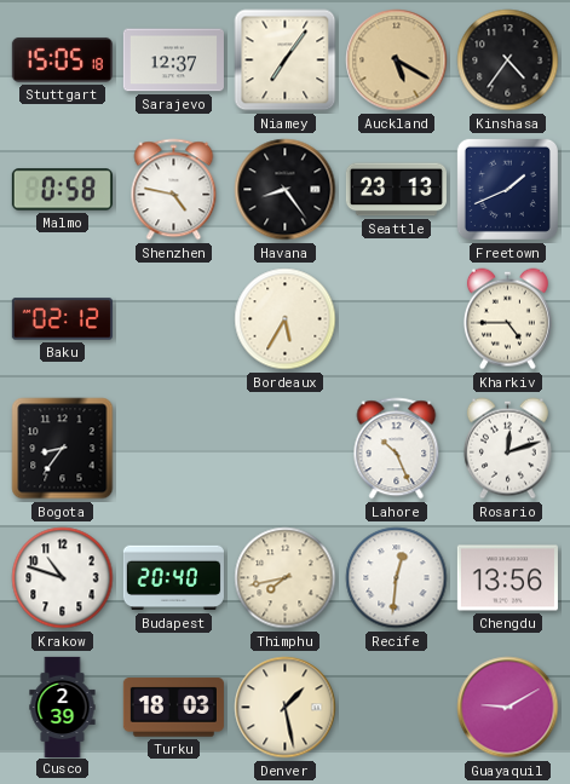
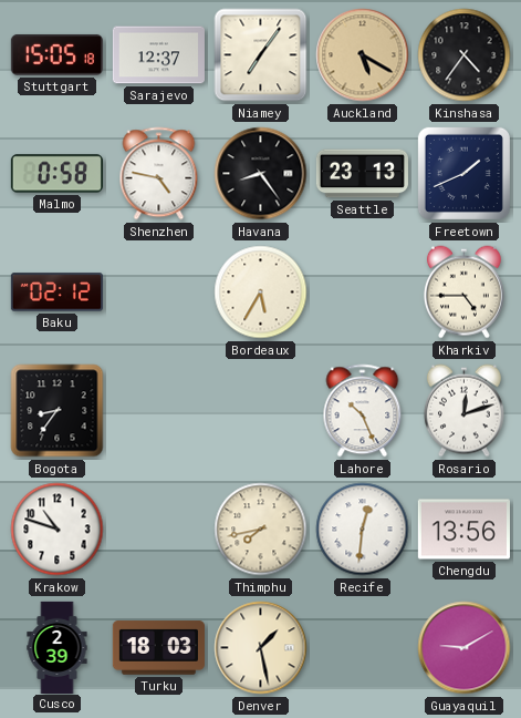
Budapest: 20:40 -> none (173, 578)
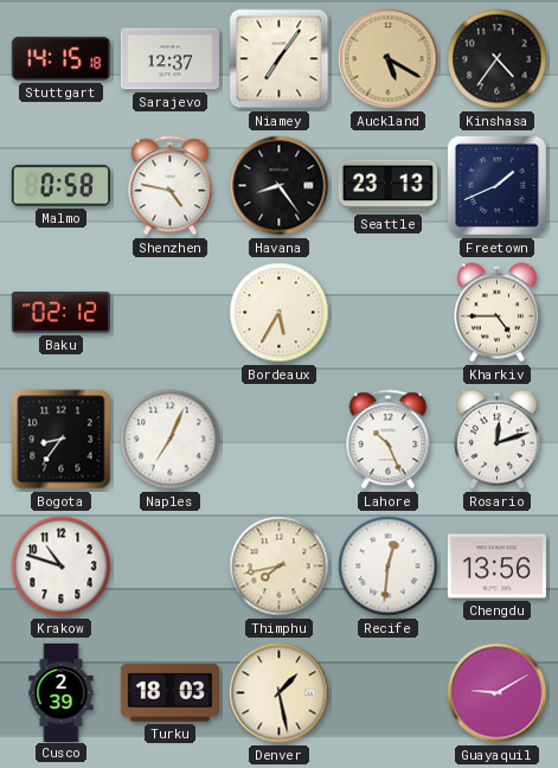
Stuttgart: 15:05 -> 14:15 (60, 59)
Naples: none -> 7:04 (171, 440)
